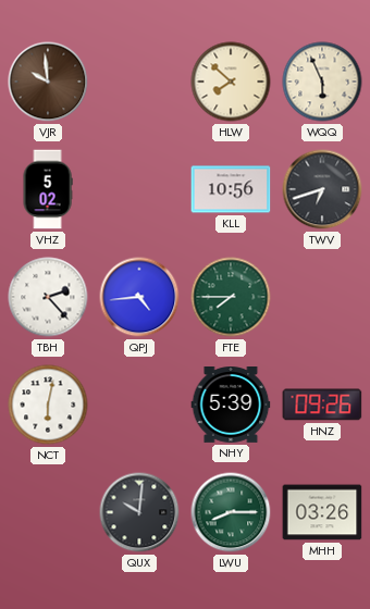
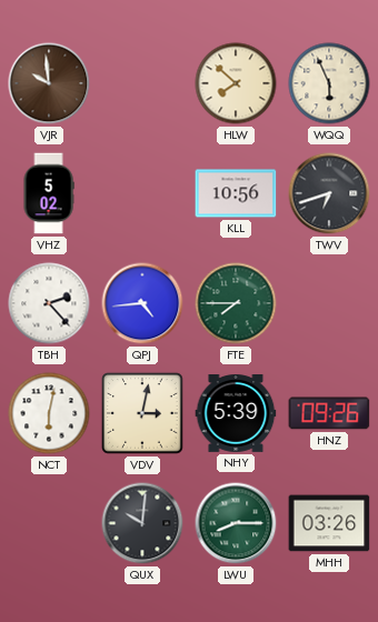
VDV: none -> 3:02 (142, 413)
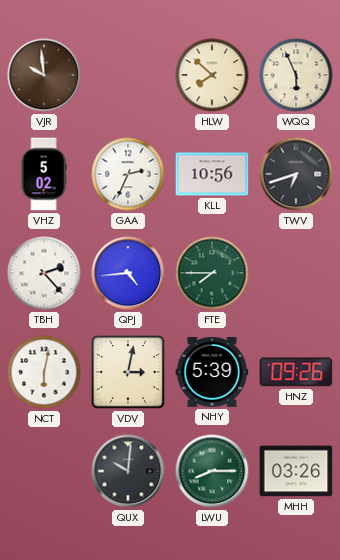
GAA: none -> 2:34 (128, 174)
